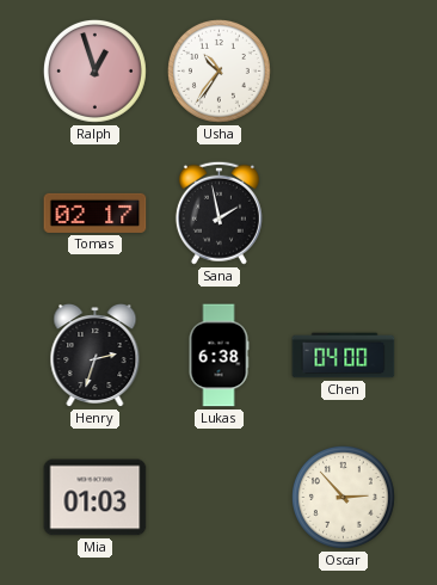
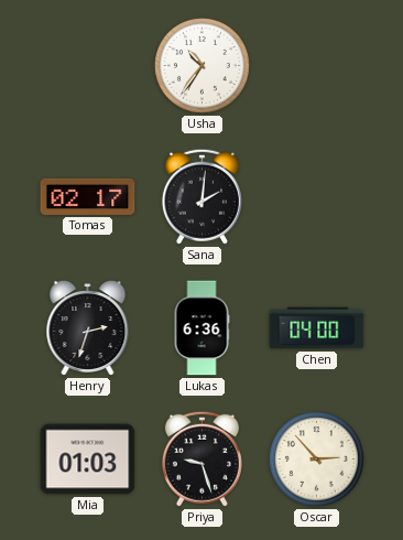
Ralph: 12:57 -> none (94, 70)
Sana: 1:58 -> 2:01 (201, 196)
Lukas: 6:38 -> 6:36 (201, 328)
Priya: none -> 9:27 (201, 458)
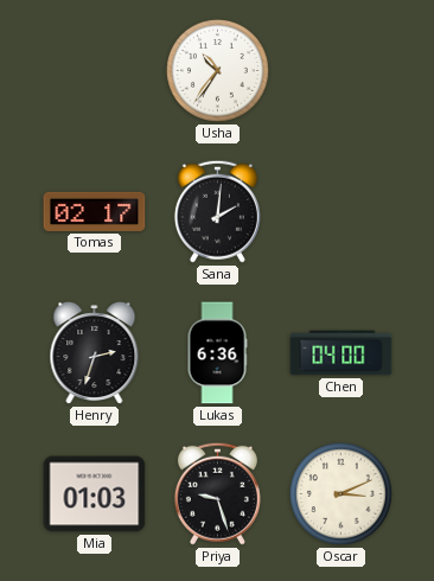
Oscar: 2:53 -> 3:11 (340, 493)
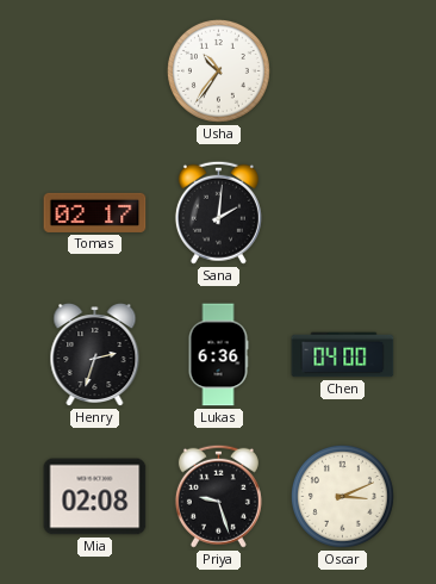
Mia: 01:03 -> 02:08 (95, 497)
